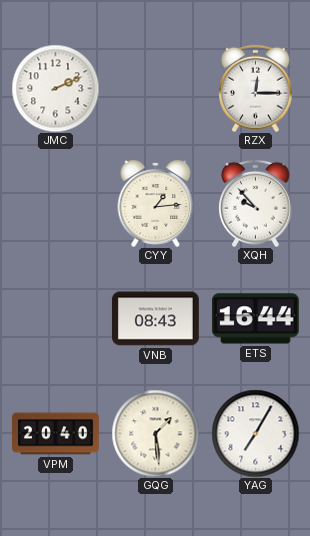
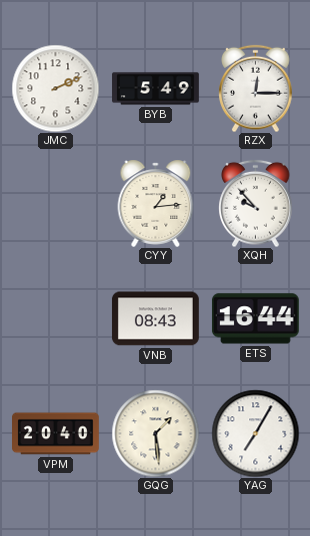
BYB: none -> 5:49 (156, 89)
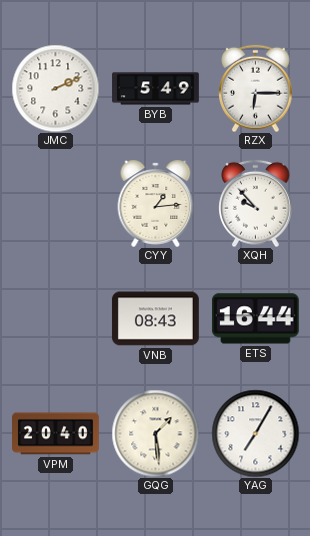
RZX: 12:15 -> 6:15 (256, 88)
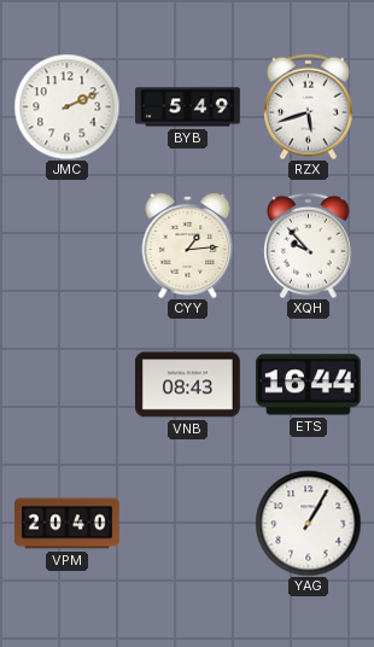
RZX: 6:15 -> 5:42 (309, 106)
GQG: 1:29 -> none (155, 433)
YAG: 7:05 -> 1:05 (308, 523)
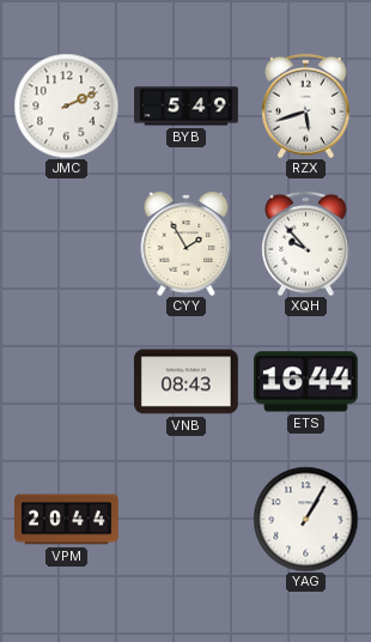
CYY: 1:14 -> 1:55 (187, 243)
VPM: 20:40 -> 20:44 (67, 520)
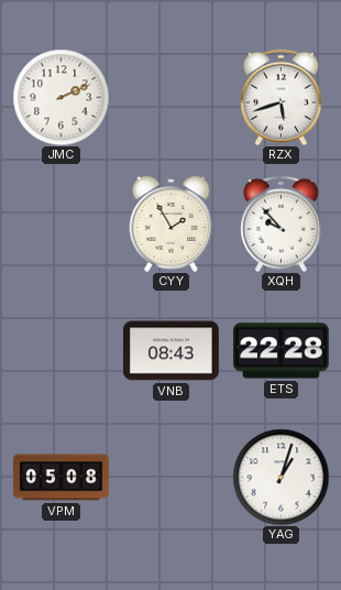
BYB: 5:49 -> none (187, 107)
ETS: 16:44 -> 22:28 (280, 351)
VPM: 20:44 -> 05:08 (62, 478)
YAG: 1:05 -> 1:03 (280, 477)
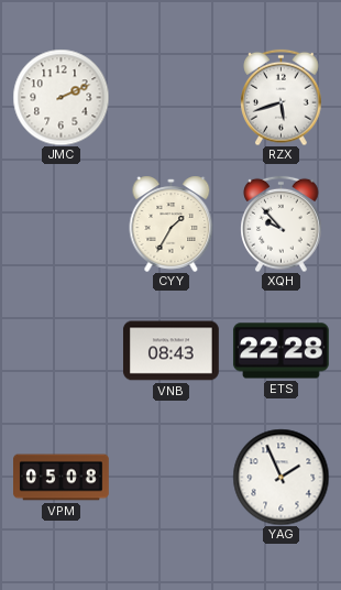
CYY: 1:55 -> 1:35 (172, 223)
YAG: 1:03 -> 1:56 (280, 477)
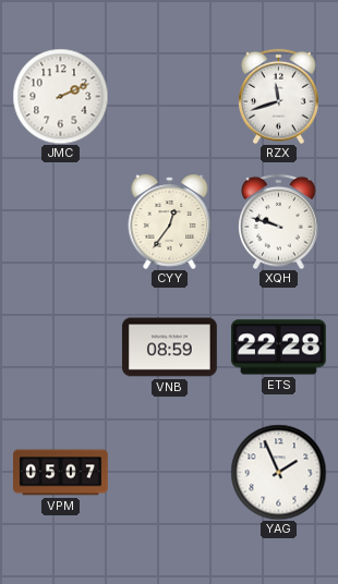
RZX: 5:42 -> 11:42 (279, 96)
CYY: 1:35 -> 12:36 (170, 221)
XQH: 9:53 -> 9:48 (279, 221)
VNB: 08:43 -> 08:59 (170, 348)
VPM: 05:08 -> 05:07 (61, 473)
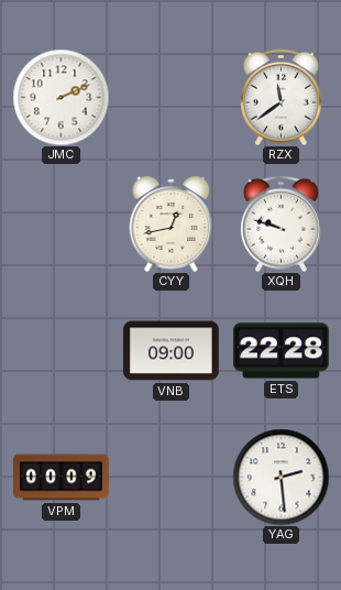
RZX: 11:42 -> 11:39 (282, 97)
CYY: 12:36 -> 12:43 (172, 223)
VNB: 08:59 -> 09:00 (172, 351)
VPM: 05:07 -> 00:09 (62, 478)
YAG: 1:56 -> 2:29 (280, 477)
